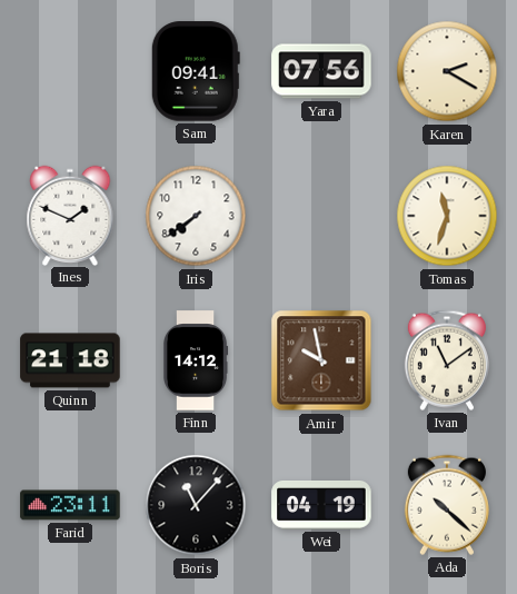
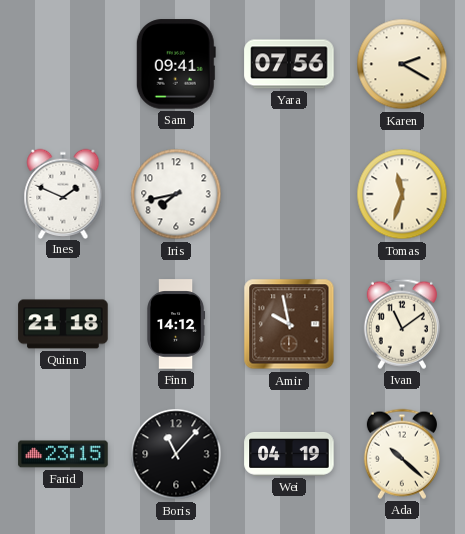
Iris: 7:39 -> 7:43 (176, 194)
Farid: 23:11 -> 23:15 (63, 454)
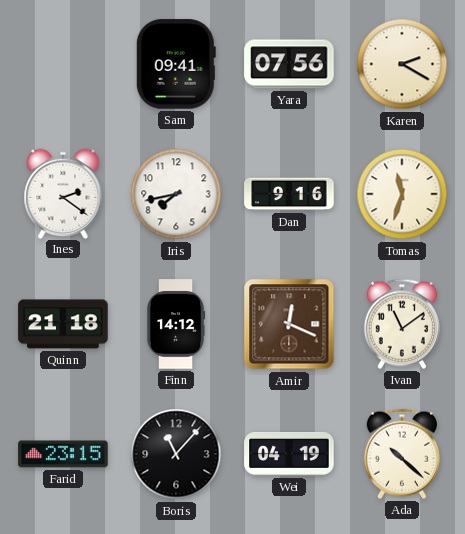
Ines: 1:49 -> 2:21 (63, 193)
Dan: none -> 9:16 (289, 194)
Amir: 9:58 -> 12:19 (289, 324)
